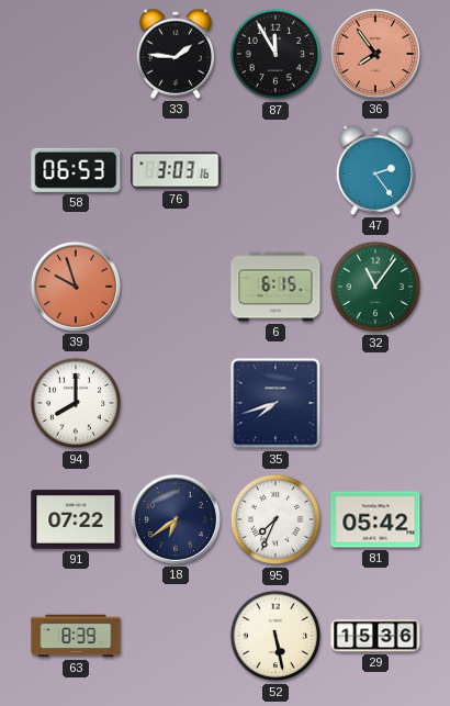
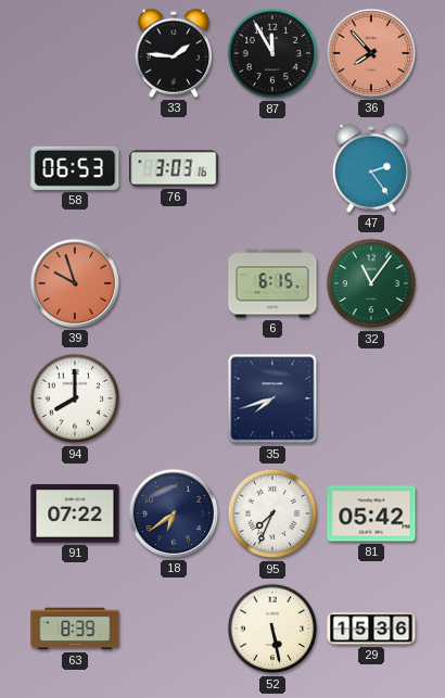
36: 7:54 -> 7:53 (371, 53)
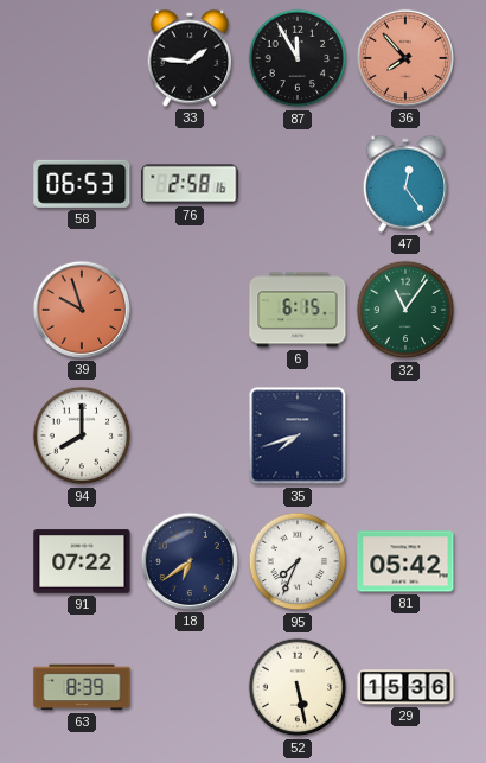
76: 3:03 -> 2:58 (190, 184)
47: 2:24 -> 12:24 (405, 184)
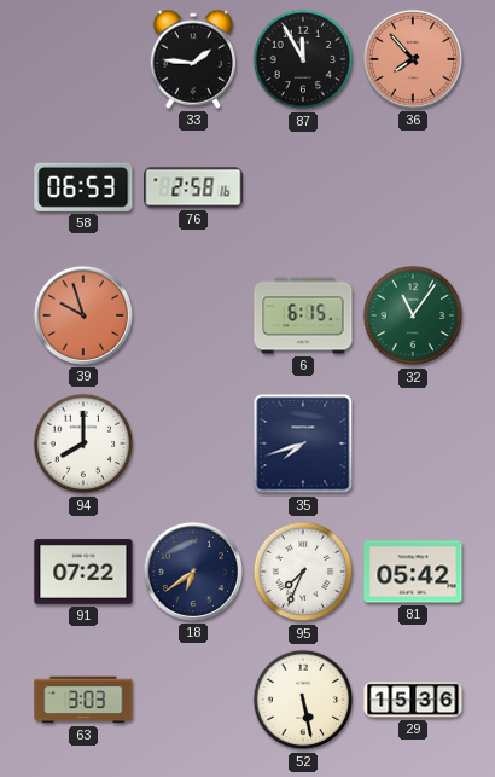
47: 12:24 -> none (405, 184)
63: 8:39 -> 3:03 (83, 700)
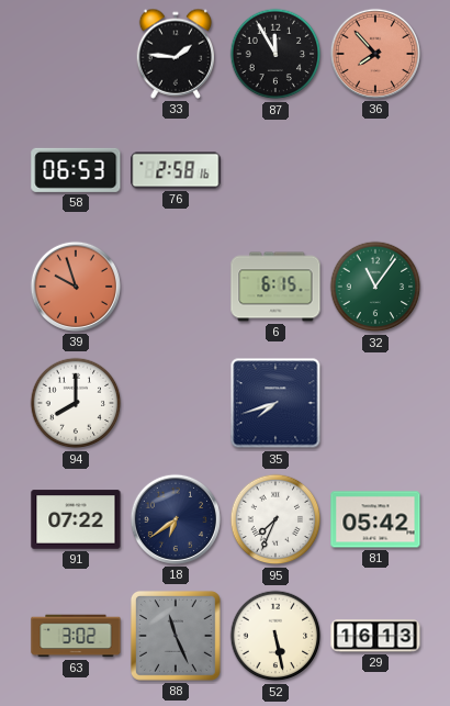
63: 3:03 -> 3:02 (76, 636)
88: none -> 11:26 (176, 636)
29: 15:36 -> 16:13 (375, 636)
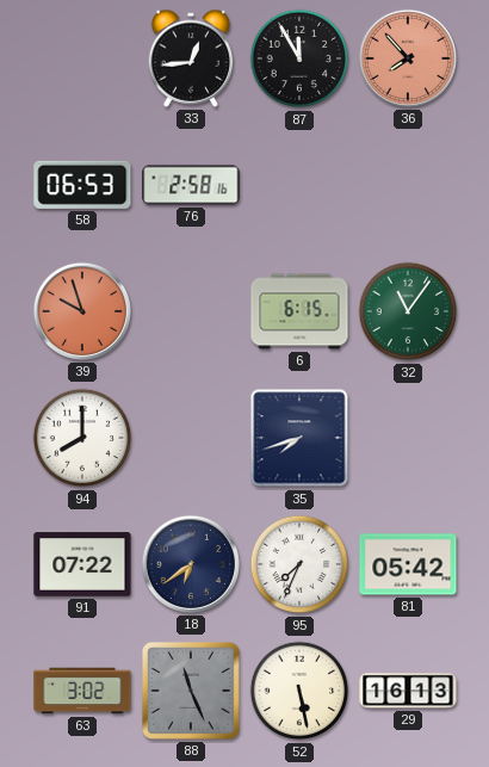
33: 1:46 -> 12:44 (191, 58)
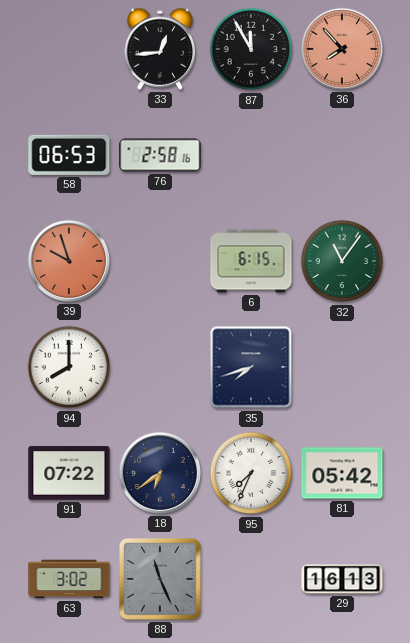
52: 5:28 -> none (299, 691)
